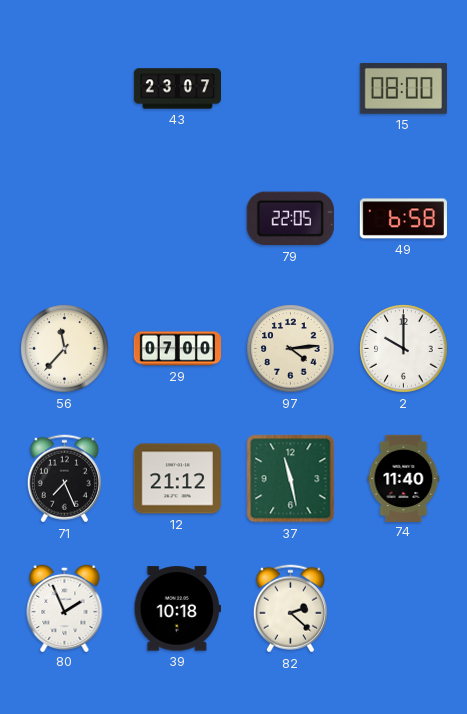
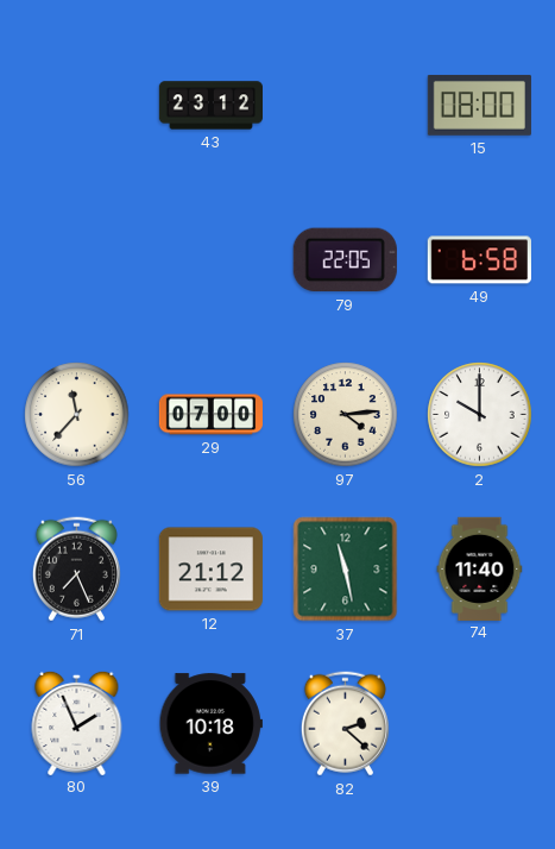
43: 23:07 -> 23:12 (210, 106)
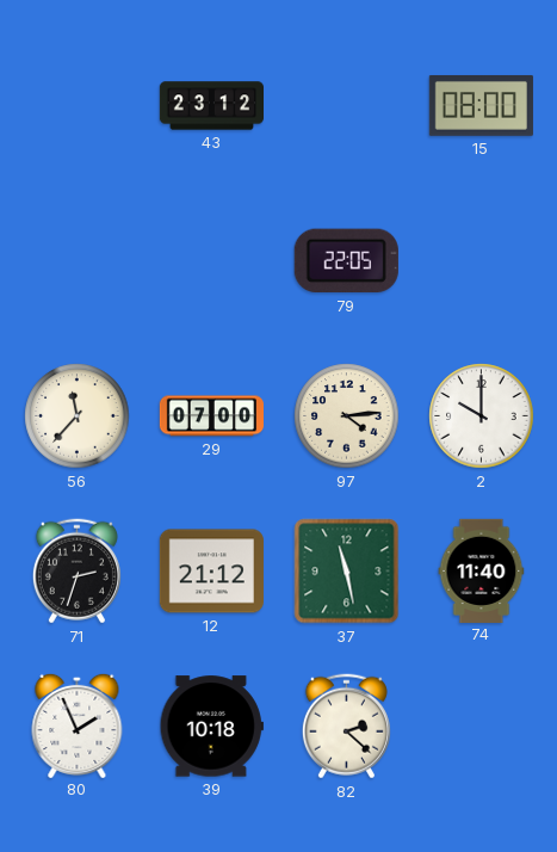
49: 6:58 -> none (479, 260)
71: 7:26 -> 2:33 (76, 572)
